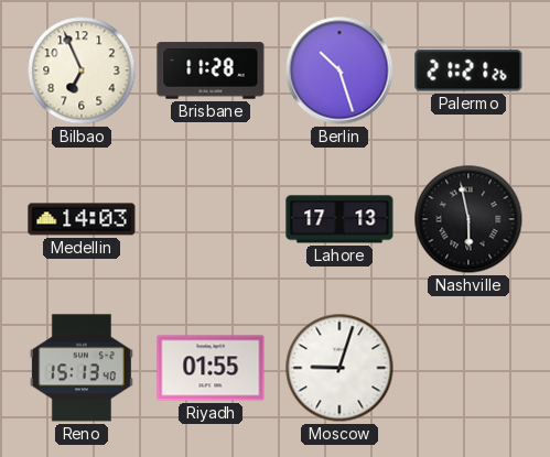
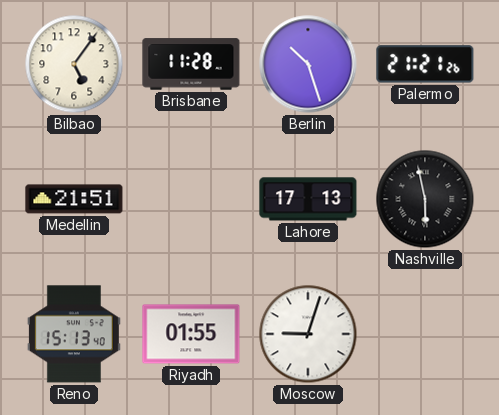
Bilbao: 6:56 -> 5:06 (74, 64)
Medellin: 14:03 -> 21:51 (74, 199)
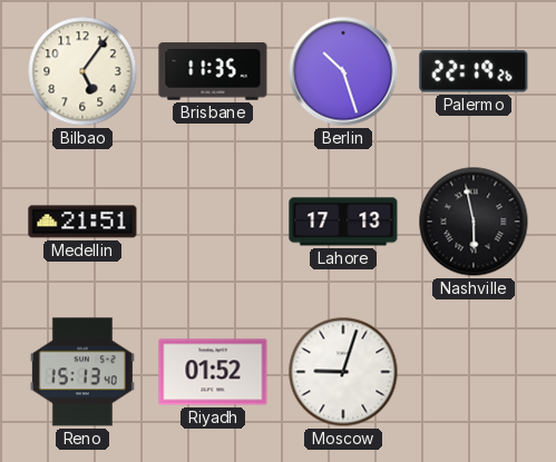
Brisbane: 11:28 -> 11:35 (213, 71)
Palermo: 21:21 -> 22:19 (474, 71)
Riyadh: 01:55 -> 01:52 (213, 372)
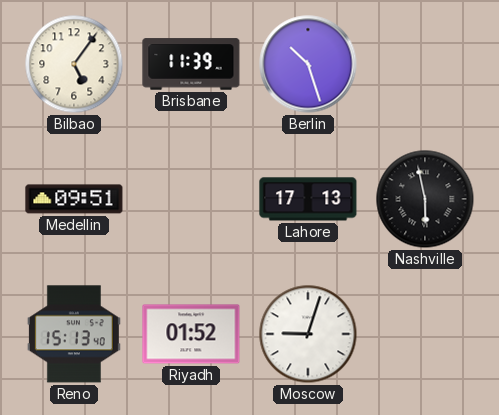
Brisbane: 11:35 -> 11:39 (191, 64)
Palermo: 22:19 -> none (474, 71)
Medellin: 21:51 -> 09:51 (74, 199)
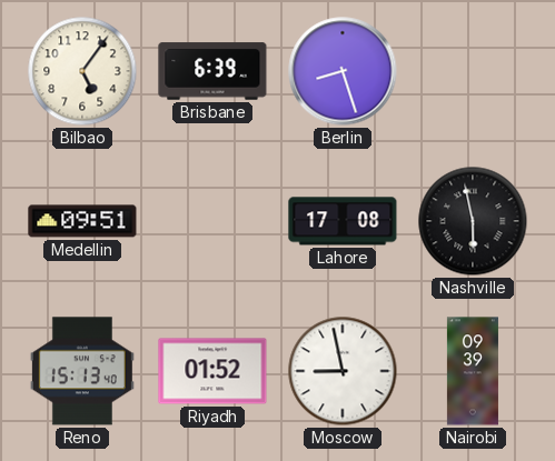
Brisbane: 11:39 -> 6:39 (212, 71)
Berlin: 10:27 -> 8:27 (343, 71)
Lahore: 17:13 -> 17:08 (343, 221)
Moscow: 9:03 -> 8:58 (343, 371)
Nairobi: none -> 09:39 (473, 371)
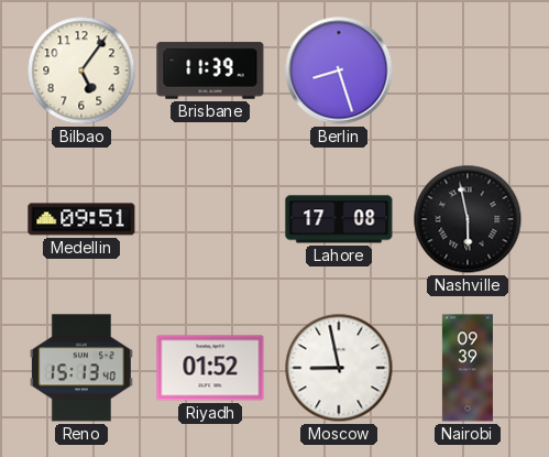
Brisbane: 6:39 -> 11:39 (210, 70)
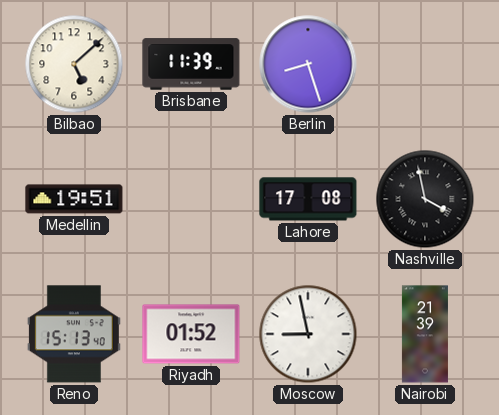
Bilbao: 5:06 -> 5:08 (74, 64)
Medellin: 09:51 -> 19:51 (74, 199)
Nashville: 5:58 -> 3:58 (425, 199)
Nairobi: 09:39 -> 21:39 (425, 334)
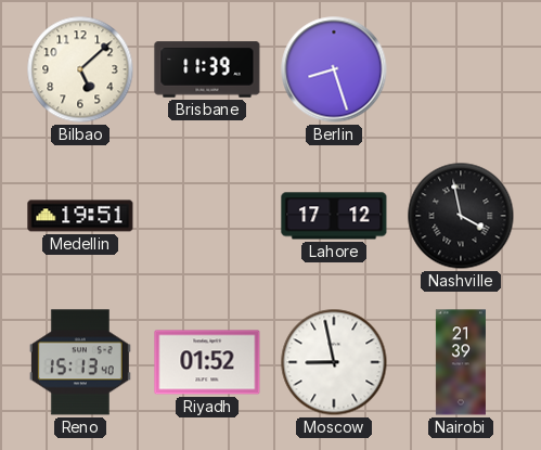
Lahore: 17:08 -> 17:12 (334, 216)
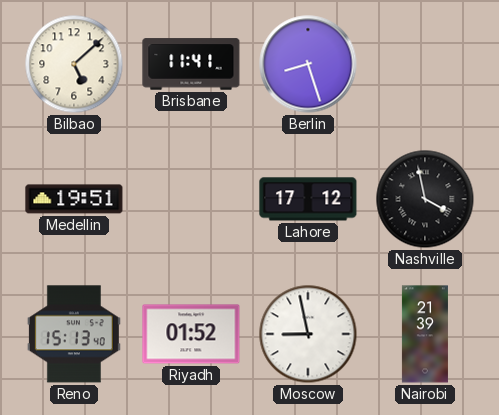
Brisbane: 11:39 -> 11:41 (191, 64)
